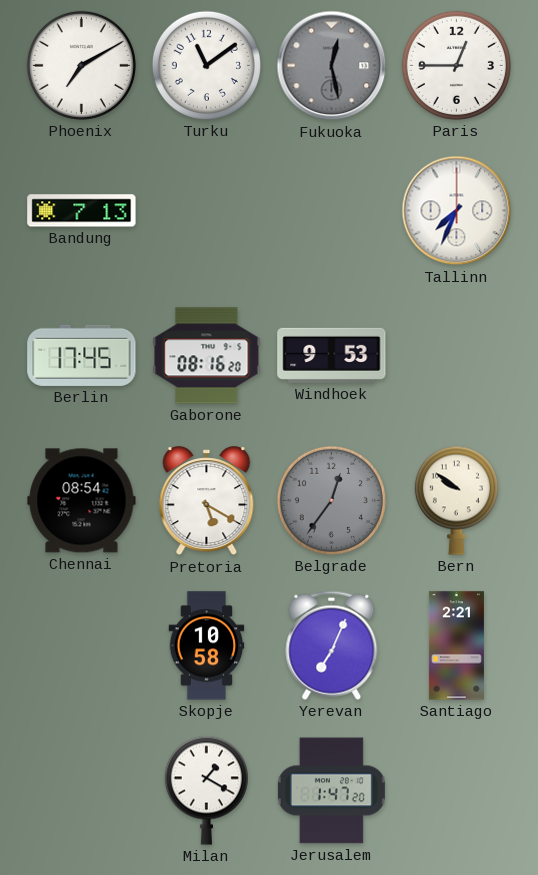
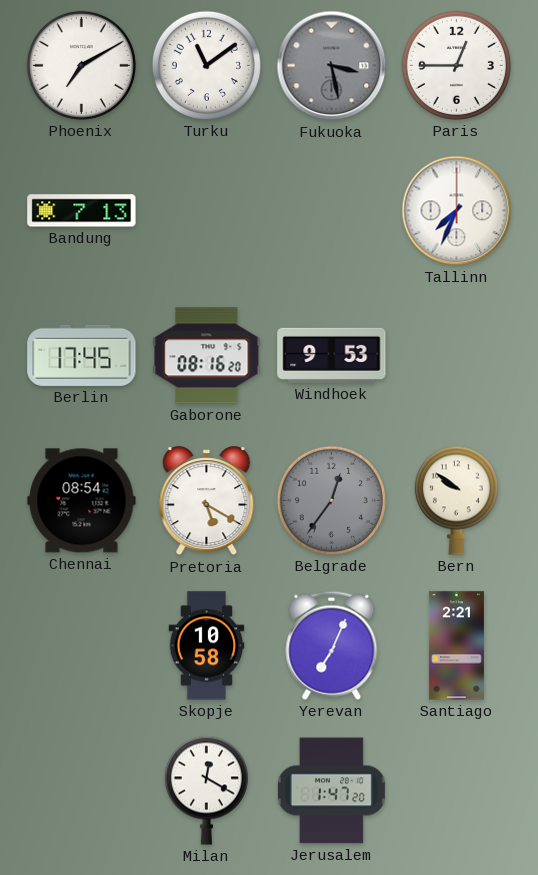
Fukuoka: 12:28 -> 3:28 (332, 66)
Milan: 1:20 -> 12:20 (206, 790)
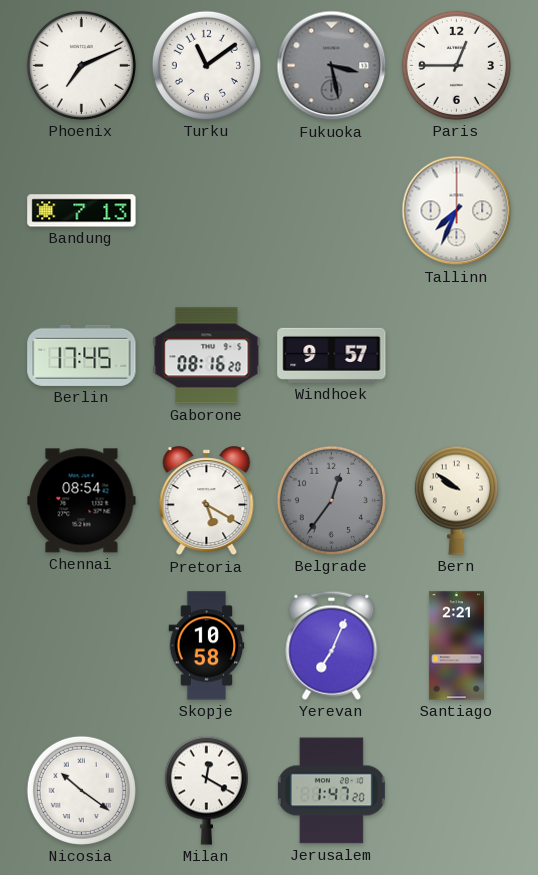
Phoenix: 7:10 -> 7:11 (81, 65)
Windhoek: 9:53 -> 9:57 (332, 355)
Nicosia: none -> 10:21 (81, 790)
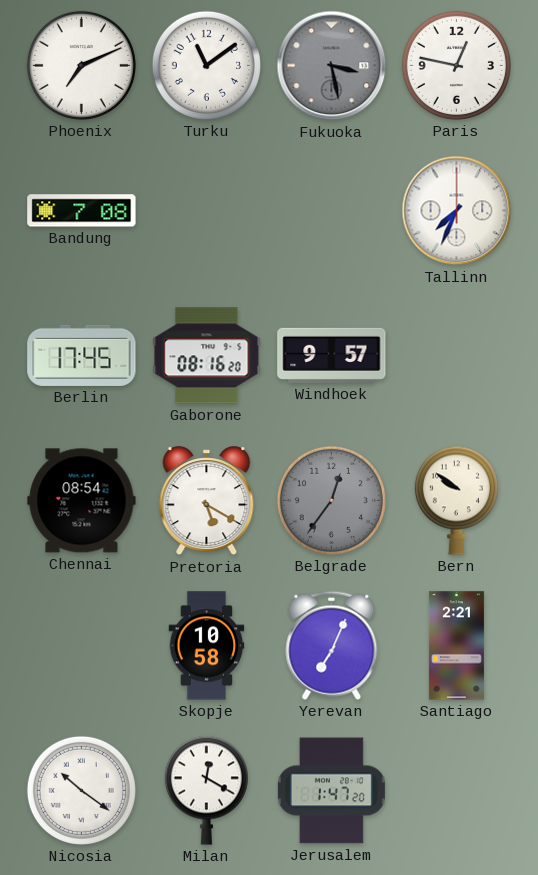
Paris: 12:45 -> 12:47 (456, 65)
Bandung: 7:13 -> 7:08 (82, 211)
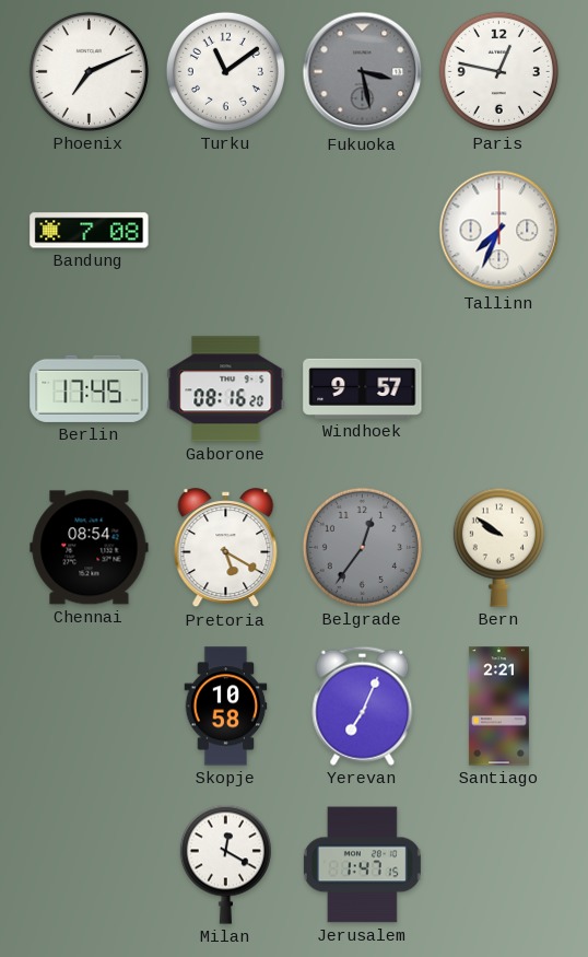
Nicosia: 10:21 -> none (81, 790)
Jerusalem: 1:47:20 -> 1:47:15 (362, 865)
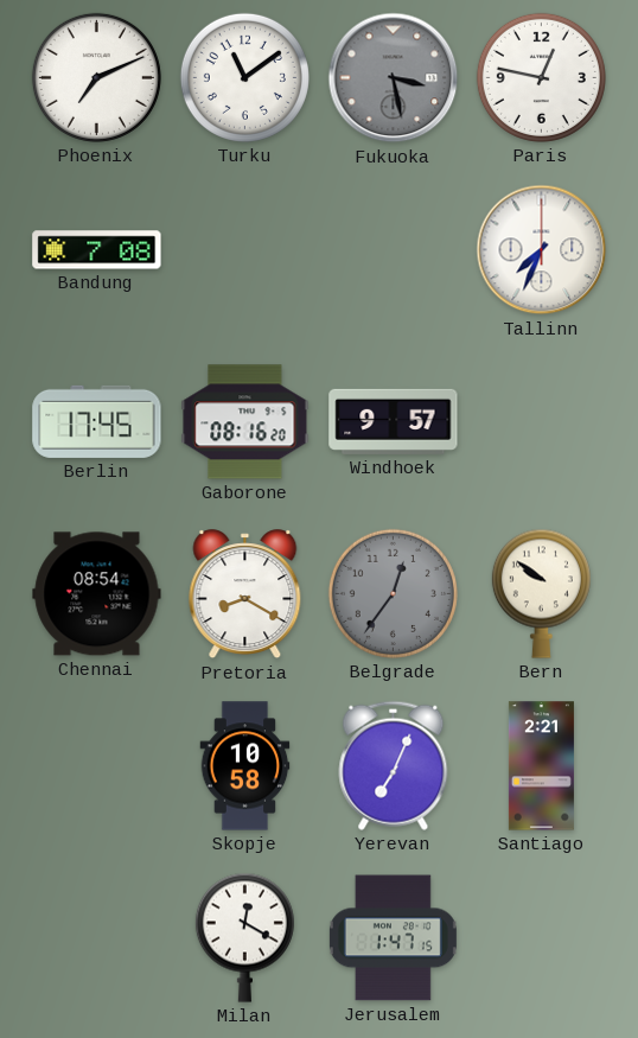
Pretoria: 5:20 -> 8:20 (245, 594)
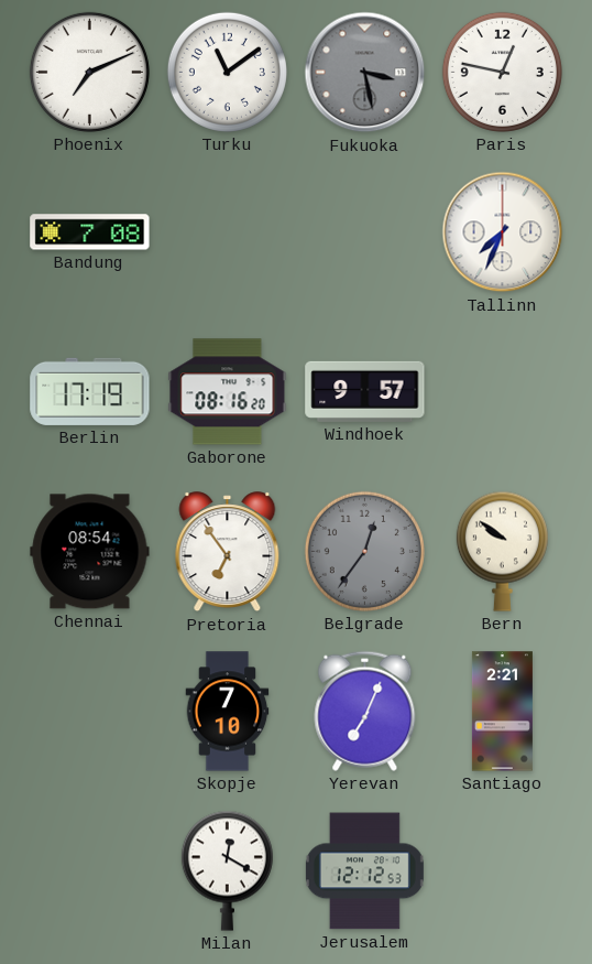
Berlin: 17:45 -> 17:19 (90, 391)
Pretoria: 8:20 -> 6:54 (228, 552)
Skopje: 10:58 -> 7:10 (228, 712)
Jerusalem: 1:47 -> 12:12 (364, 871)
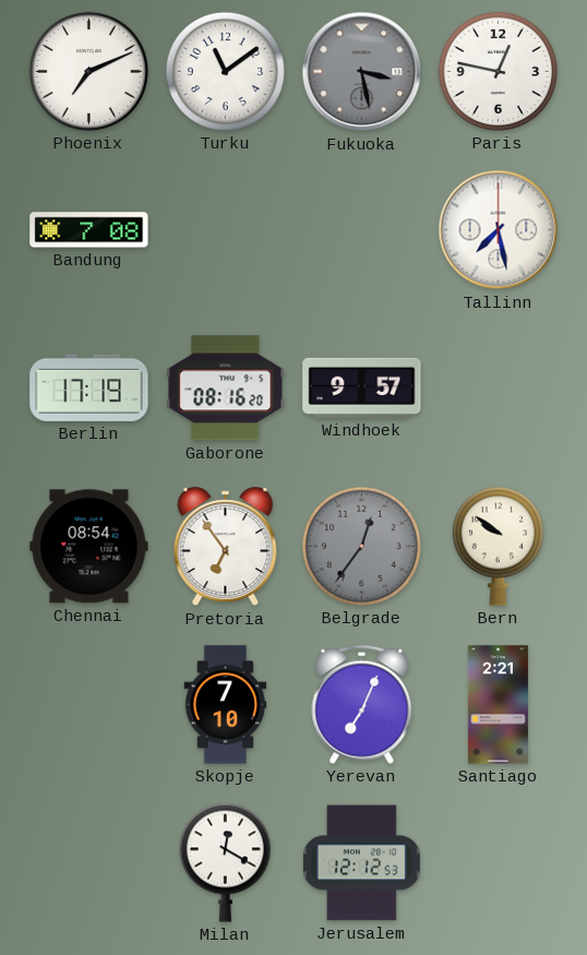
Tallinn: 7:34 -> 7:28 (499, 230)
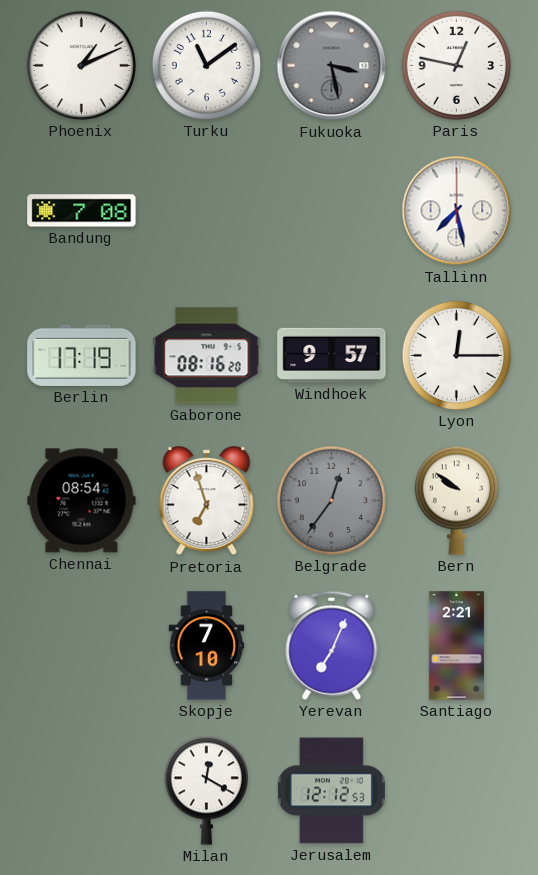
Phoenix: 7:11 -> 1:11 (81, 65)
Lyon: none -> 12:15 (456, 355)
Pretoria: 6:54 -> 6:57 (207, 501)
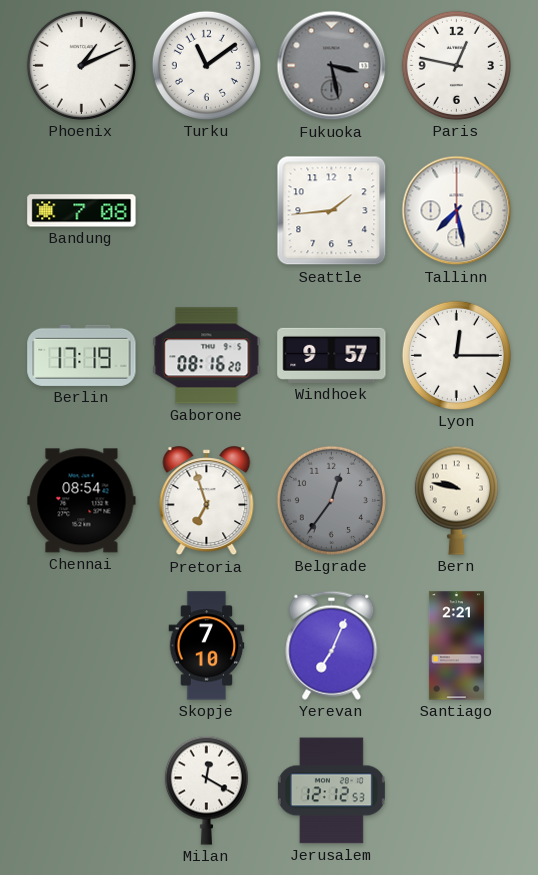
Seattle: none -> 1:44 (332, 211)
Bern: 9:51 -> 9:47 (456, 500)
